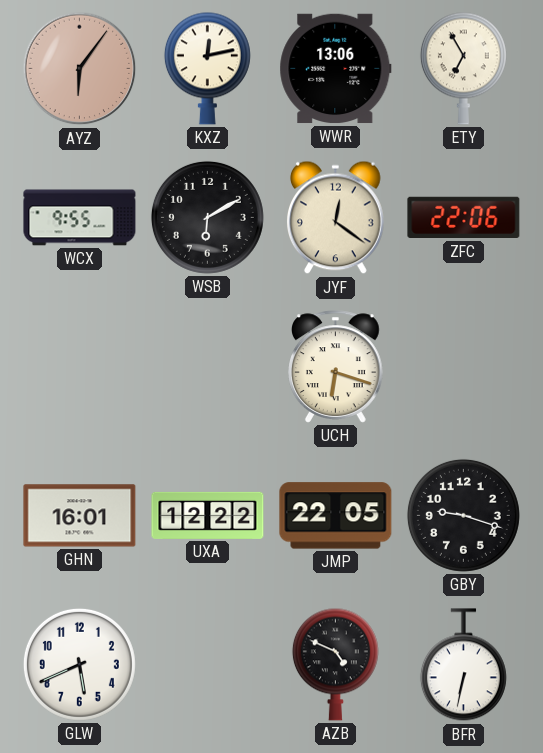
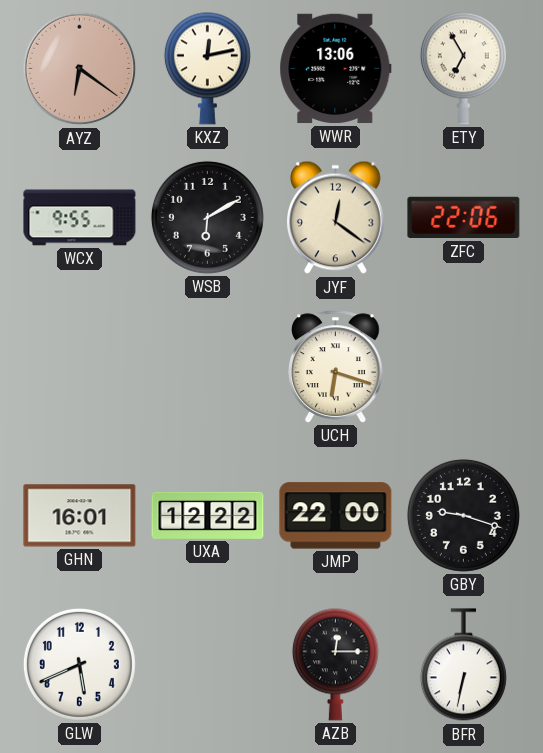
AYZ: 6:06 -> 6:21 (80, 69)
JMP: 22:05 -> 22:00 (336, 516)
AZB: 4:49 -> 12:15 (335, 664)
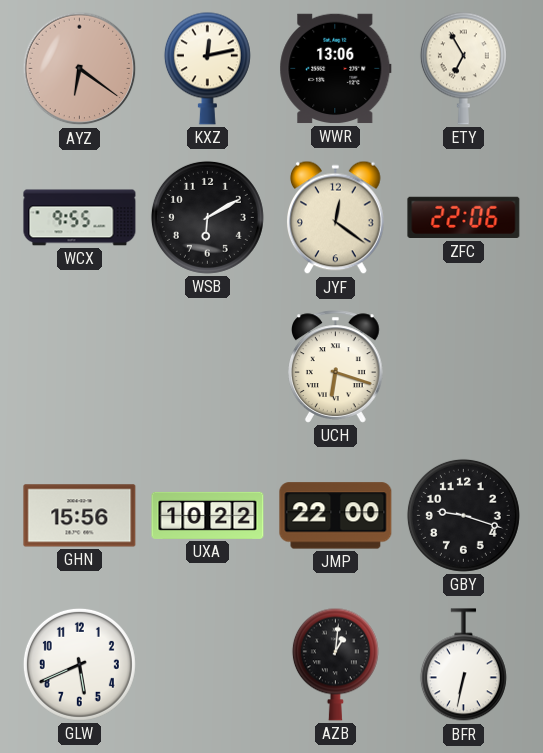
GHN: 16:01 -> 15:56 (80, 516)
UXA: 12:22 -> 10:22 (208, 515)
AZB: 12:15 -> 1:01 (335, 664)
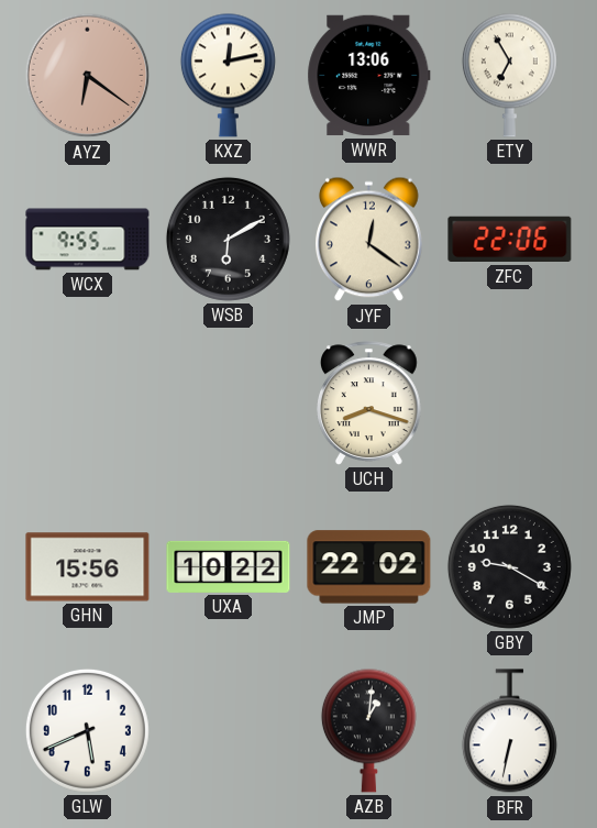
UCH: 6:18 -> 8:18 (369, 404)
JMP: 22:00 -> 22:02 (369, 567)
GBY: 9:18 -> 9:20 (509, 566)
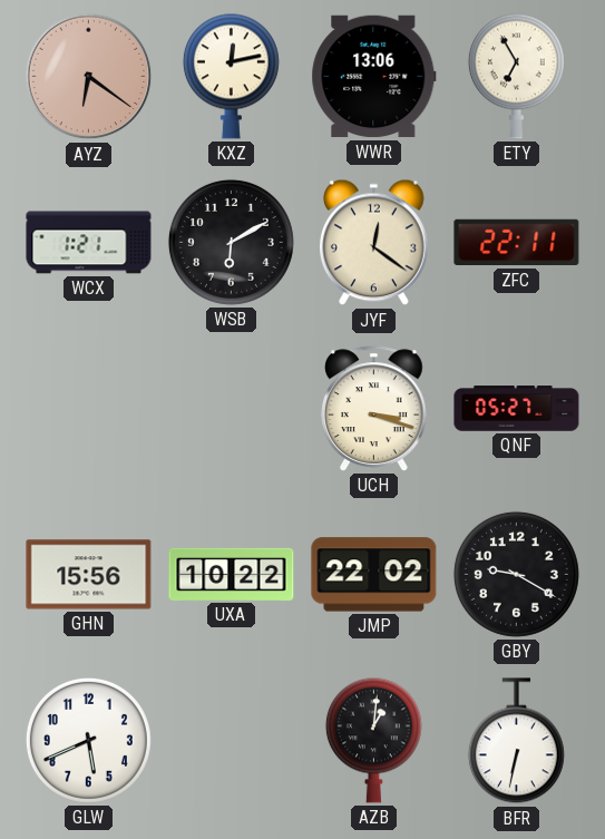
WCX: 9:55 -> 1:21 (89, 243)
ZFC: 22:06 -> 22:11 (517, 243)
UCH: 8:18 -> 3:18 (374, 409)
QNF: none -> 05:27 (517, 409)
